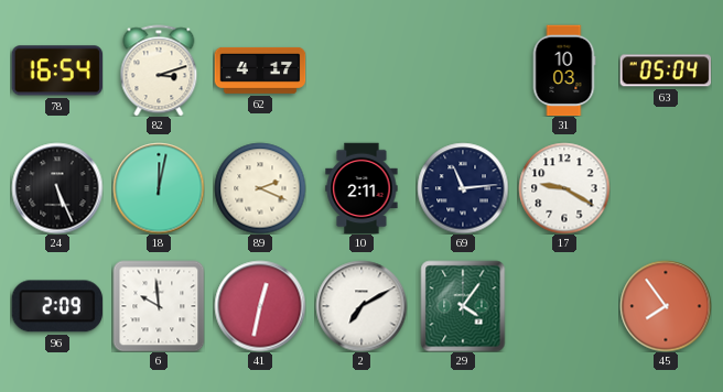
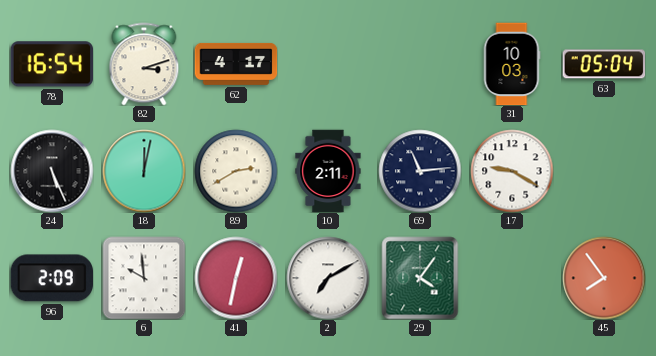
89: 2:19 -> 2:40 (236, 171)
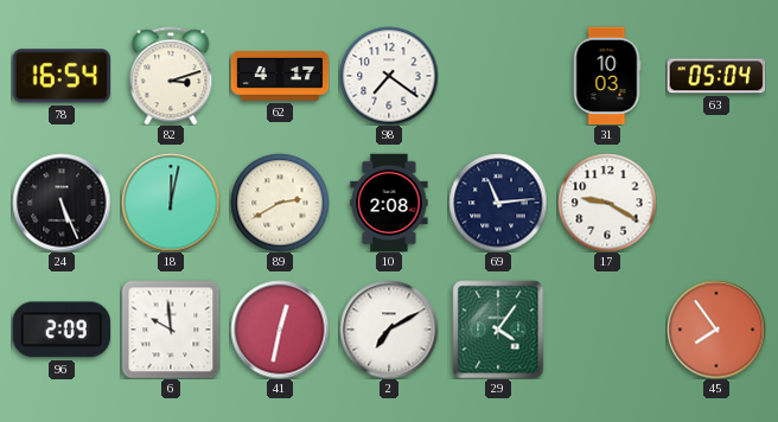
98: none -> 7:21 (389, 76)
10: 2:11 -> 2:08 (389, 203)
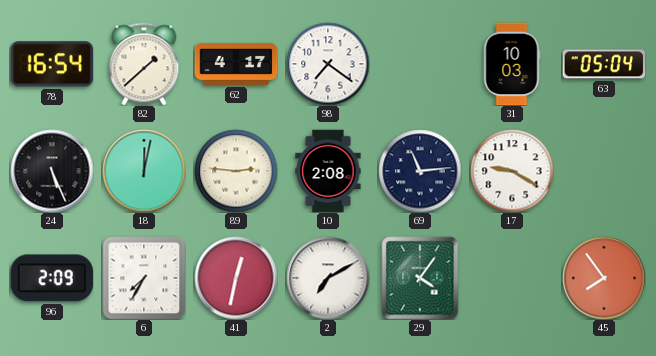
82: 3:12 -> 1:38 (144, 64)
89: 2:40 -> 2:46 (236, 171)
6: 9:59 -> 7:35 (144, 278)
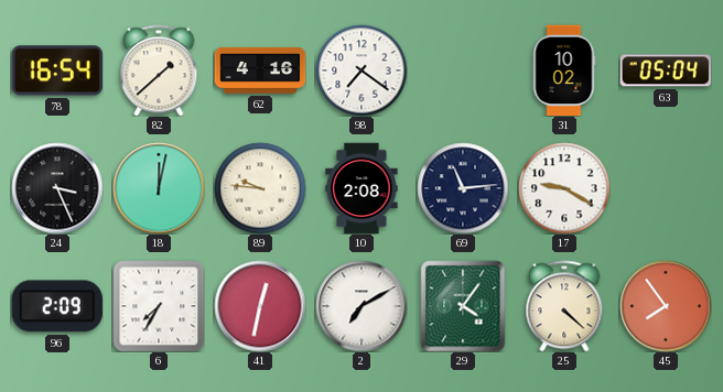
62: 4:17 -> 4:16 (260, 70)
31: 10:03 -> 10:02 (564, 70)
24: 5:26 -> 3:26 (57, 188)
89: 2:46 -> 9:46 (260, 188)
25: none -> 4:22 (564, 306)
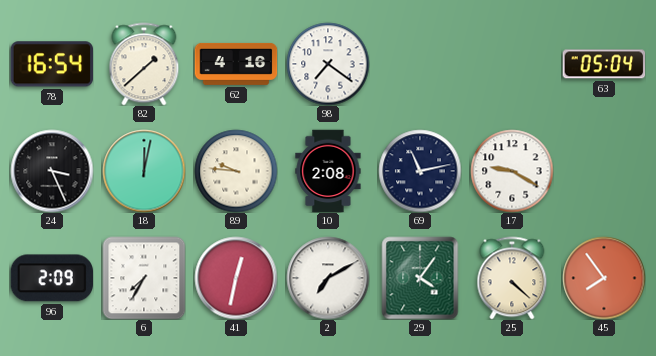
31: 10:02 -> none (564, 70)
69: 11:14 -> 11:13 (420, 171)
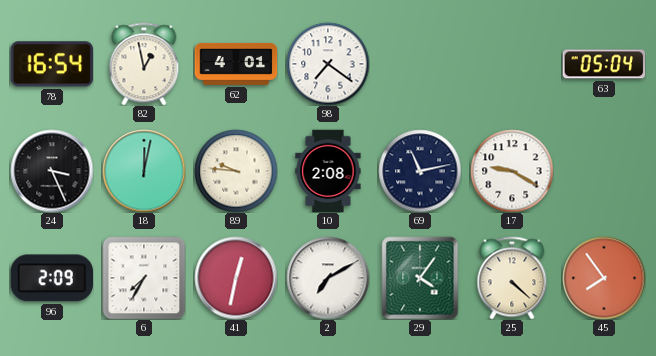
82: 1:38 -> 12:58 (144, 64)
62: 4:16 -> 4:01 (236, 64)
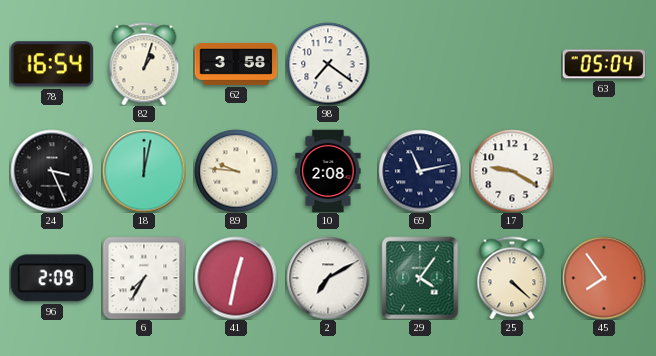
82: 12:58 -> 1:03 (144, 64)
62: 4:01 -> 3:58 (236, 64)
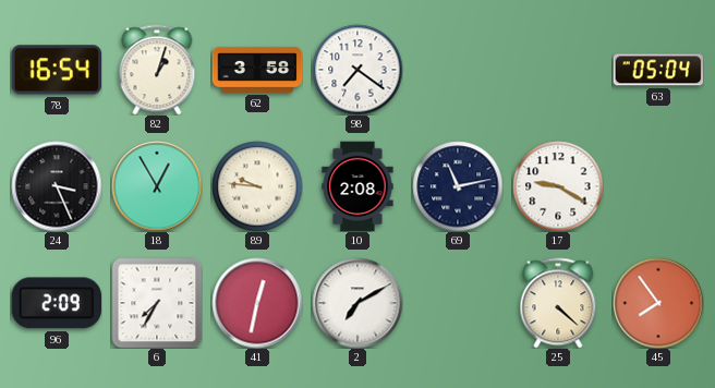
18: 12:02 -> 12:55 (157, 186)
29: 4:06 -> none (420, 278)
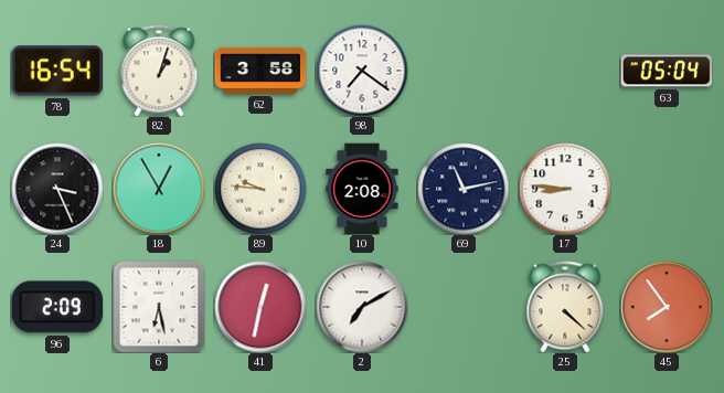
17: 9:20 -> 8:46 (565, 189)
6: 7:35 -> 6:28 (159, 307)
